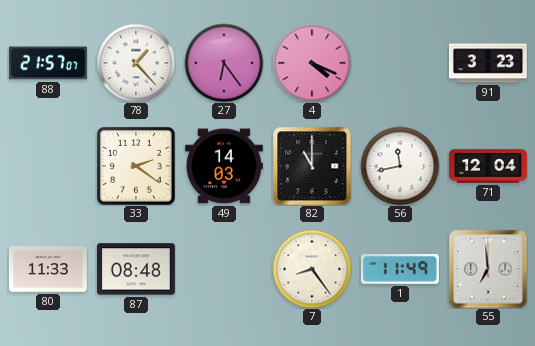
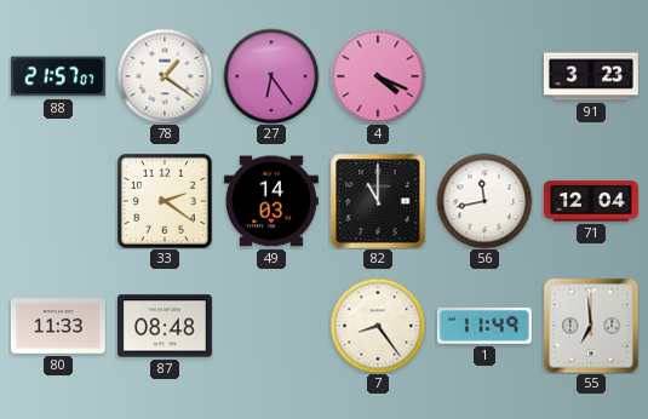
78: 1:23 -> 1:21 (165, 76)
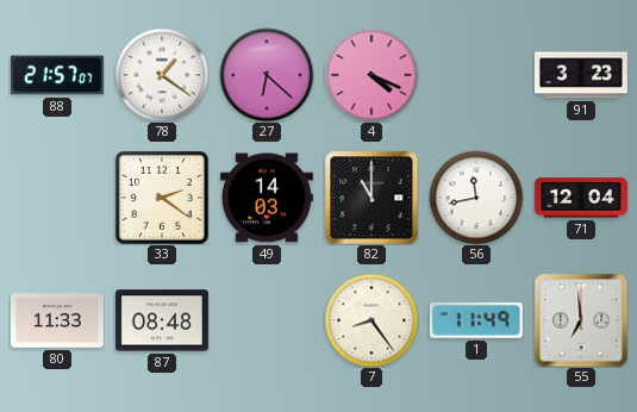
27: 6:24 -> 6:22 (267, 75)
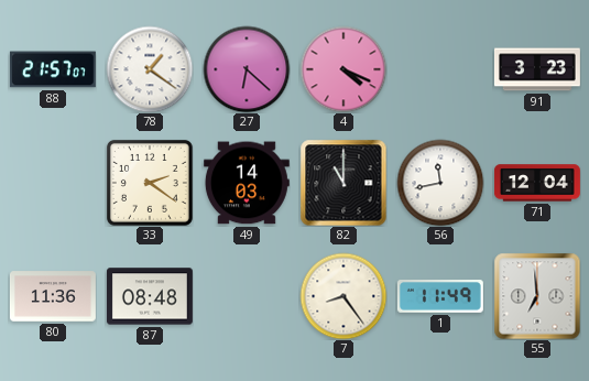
80: 11:33 -> 11:36 (53, 296)
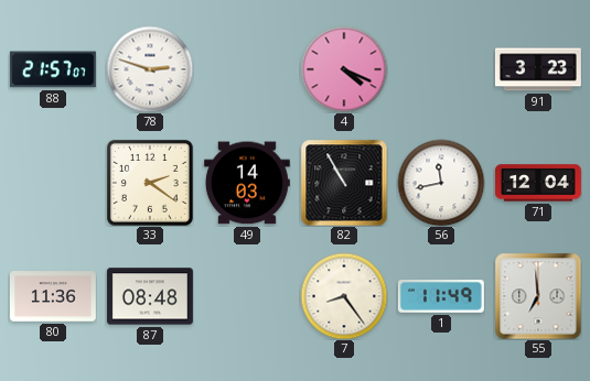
78: 1:21 -> 2:48 (150, 69)
27: 6:22 -> none (247, 69)
82: 11:00 -> 10:55 (344, 183)
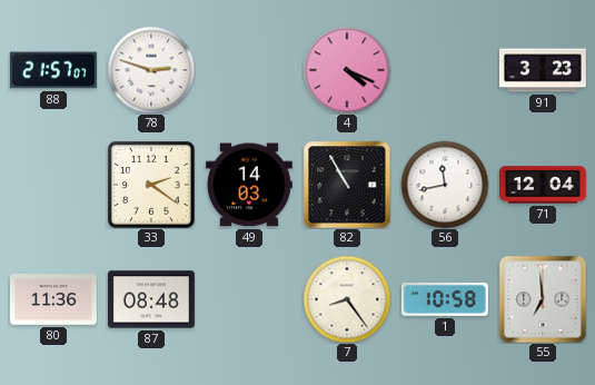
1: 11:49 -> 10:58 (445, 300)
